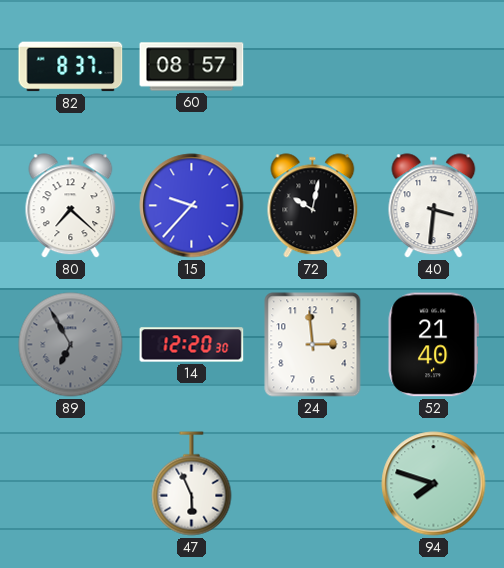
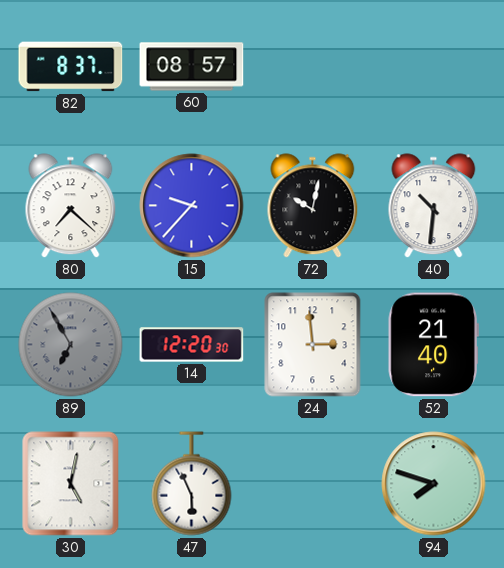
40: 3:31 -> 10:31 (434, 206)
30: none -> 5:02 (71, 484)
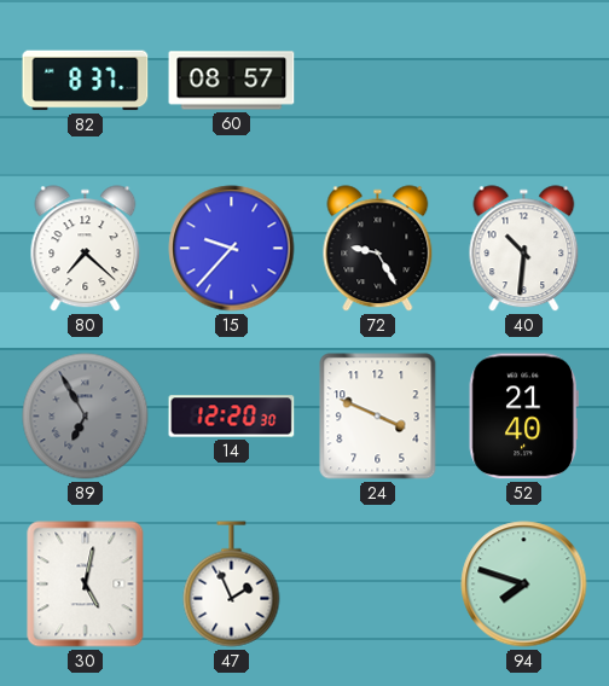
72: 10:02 -> 9:25 (378, 249)
24: 2:59 -> 3:49 (378, 417)
47: 5:56 -> 1:56 (232, 585)
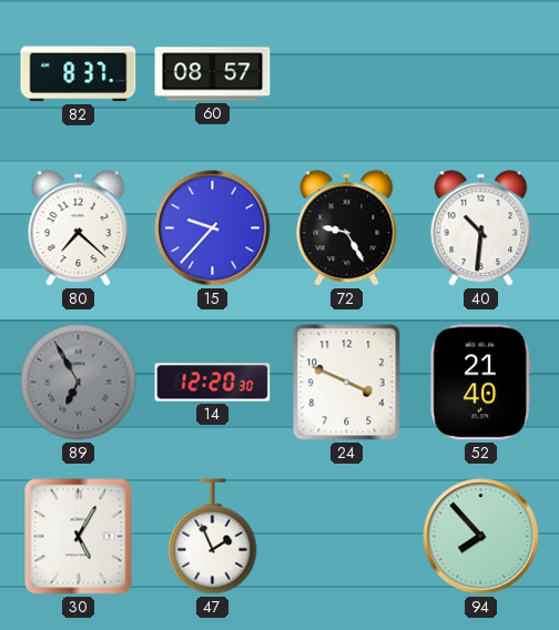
30: 5:02 -> 5:05 (79, 537)
94: 7:48 -> 7:53 (481, 537)
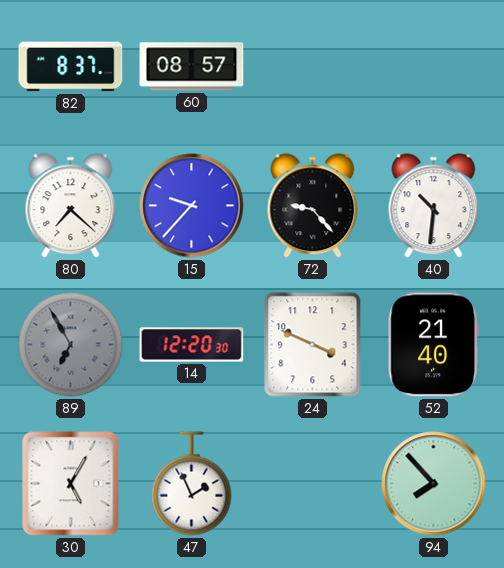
72: 9:25 -> 9:23 (313, 206)
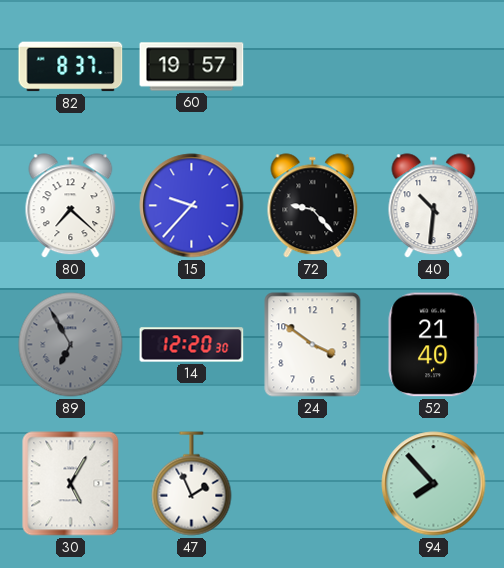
60: 08:57 -> 19:57 (192, 67)
24: 3:49 -> 3:51 (313, 345)
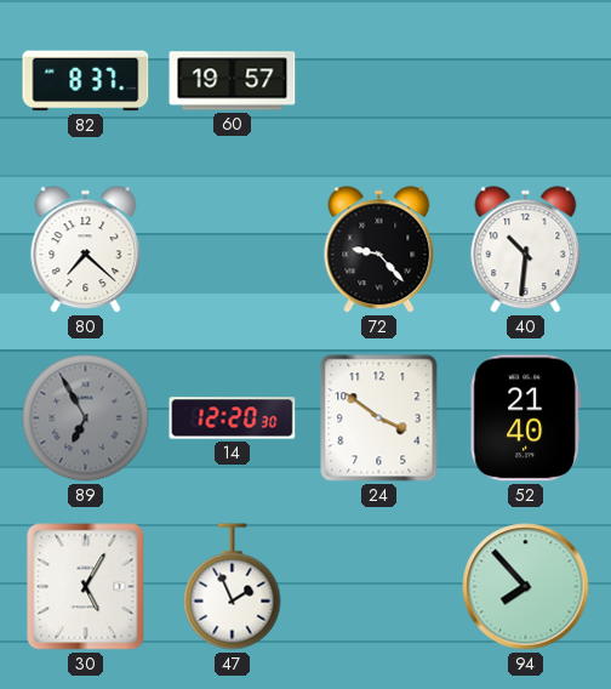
15: 9:37 -> none (192, 206)
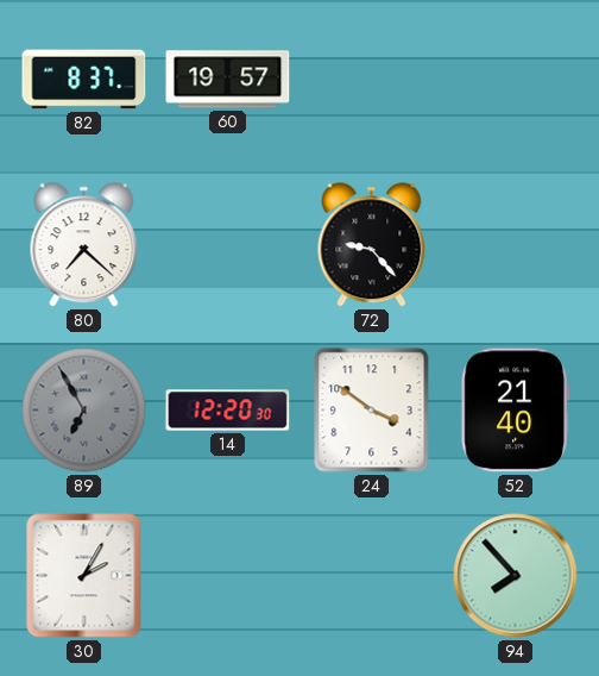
40: 10:31 -> none (526, 250)
30: 5:05 -> 2:05 (84, 576)
47: 1:56 -> none (233, 587)
